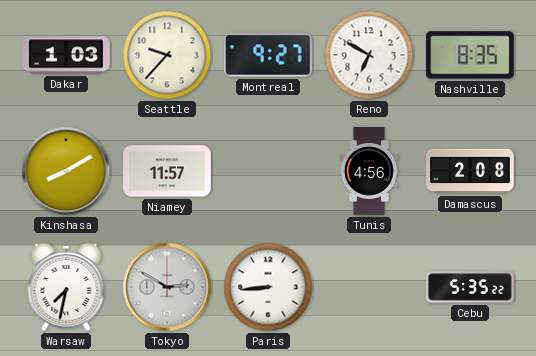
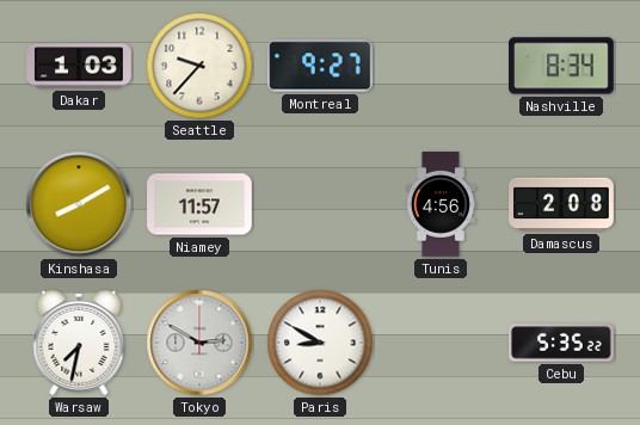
Reno: 6:50 -> none (369, 55)
Nashville: 8:35 -> 8:34 (561, 66)
Paris: 8:44 -> 8:50 (320, 343)
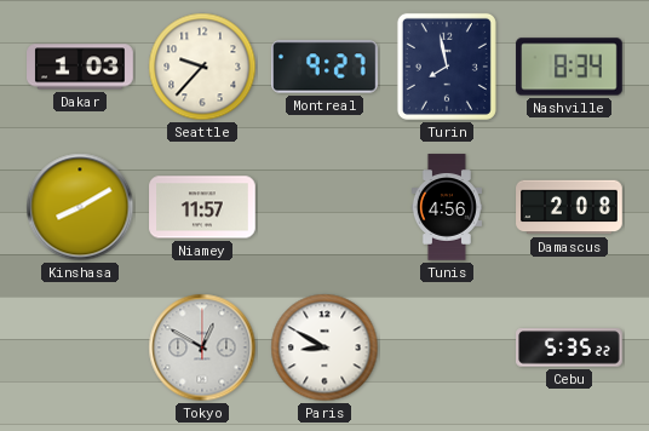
Turin: none -> 7:58 (447, 67)
Warsaw: 7:32 -> none (79, 343)
Tokyo: 2:50 -> 12:50 (202, 347)
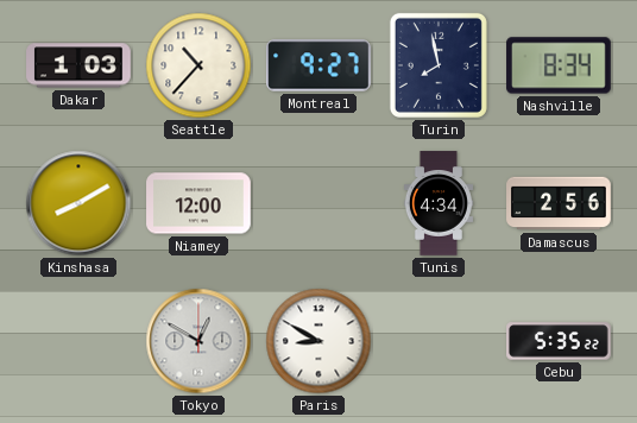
Seattle: 9:37 -> 10:37 (198, 65)
Niamey: 11:57 -> 12:00 (198, 203)
Tunis: 4:56 -> 4:34 (439, 203)
Damascus: 2:08 -> 2:56 (559, 203)
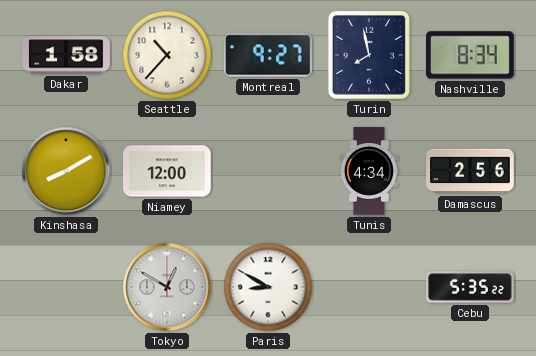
Dakar: 1:03 -> 1:58 (66, 55)
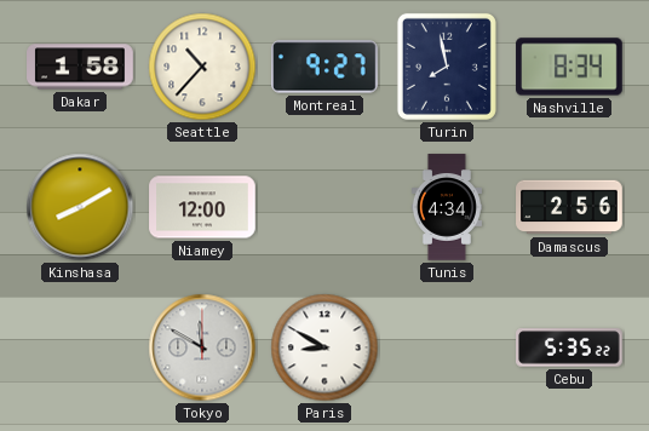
Tokyo: 12:50 -> 11:50 (202, 347)
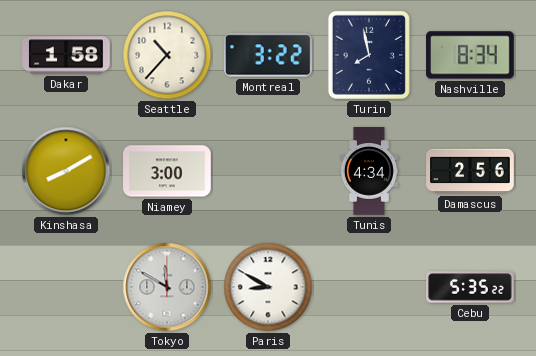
Montreal: 9:27 -> 3:22 (269, 55)
Niamey: 12:00 -> 3:00 (167, 171)
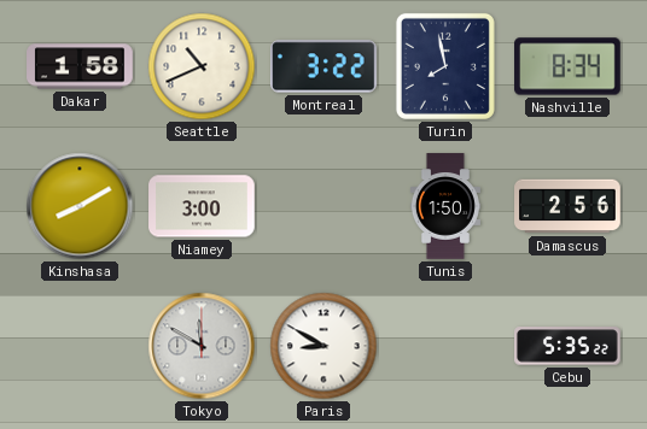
Seattle: 10:37 -> 10:41 (202, 66)
Tunis: 4:34 -> 1:50 (445, 206)
